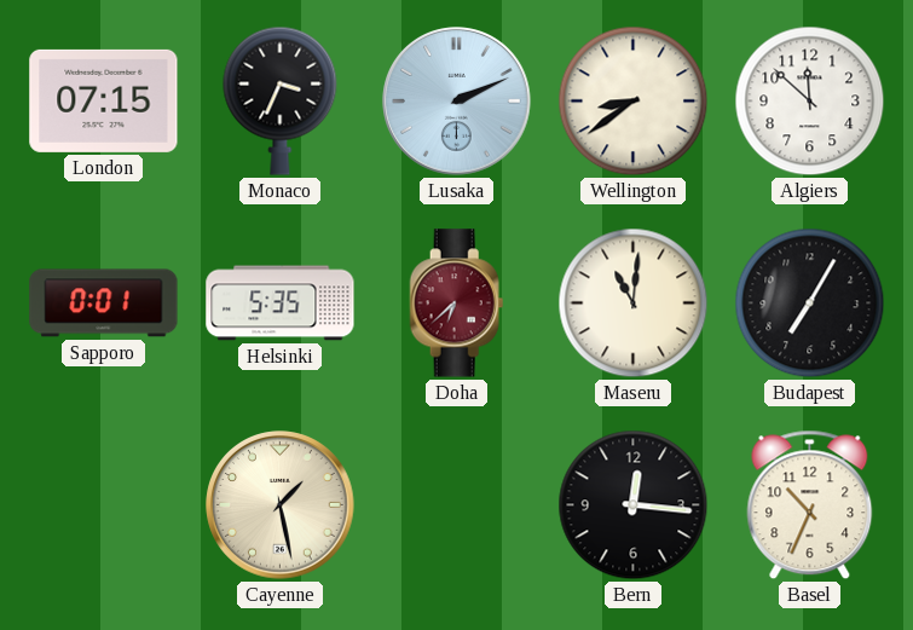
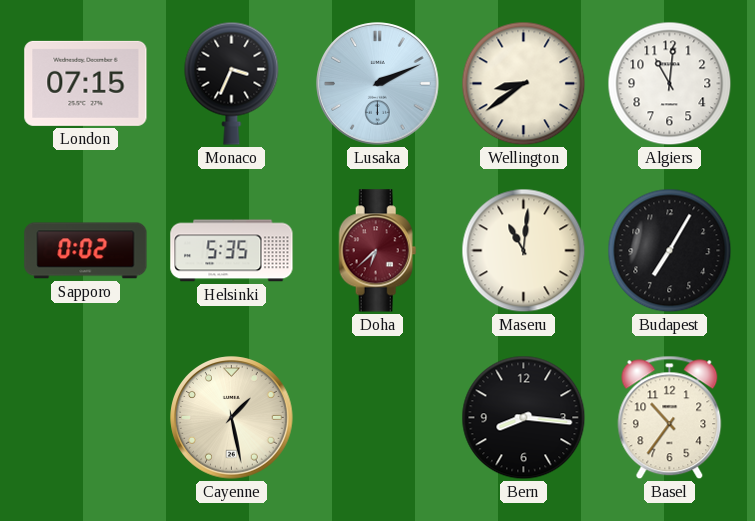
Algiers: 11:52 -> 11:01 (670, 84)
Sapporo: 0:01 -> 0:02 (86, 251)
Bern: 12:16 -> 8:16 (524, 418)
Basel: 10:34 -> 10:36 (670, 418)
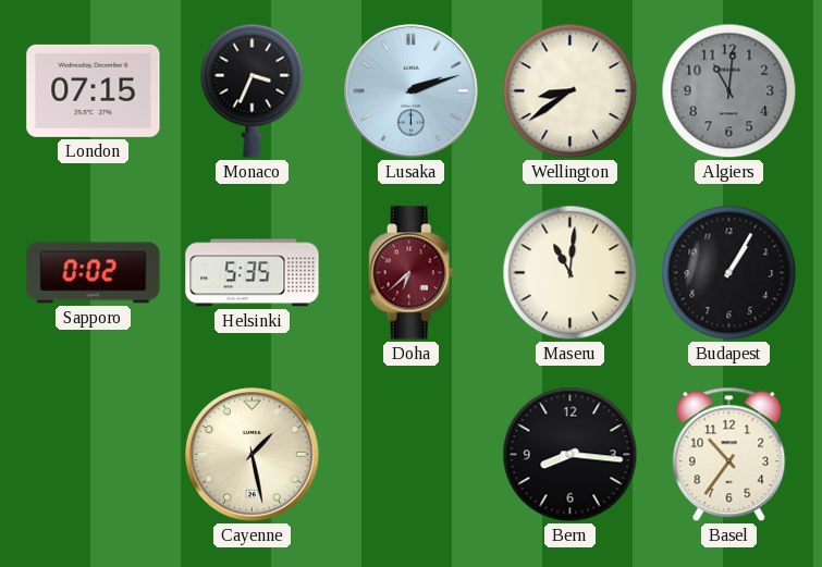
Lusaka: 2:11 -> 2:12 (412, 91)
Algiers dial: white -> grey (729, 91)
Budapest: 7:05 -> 1:05 (729, 273)
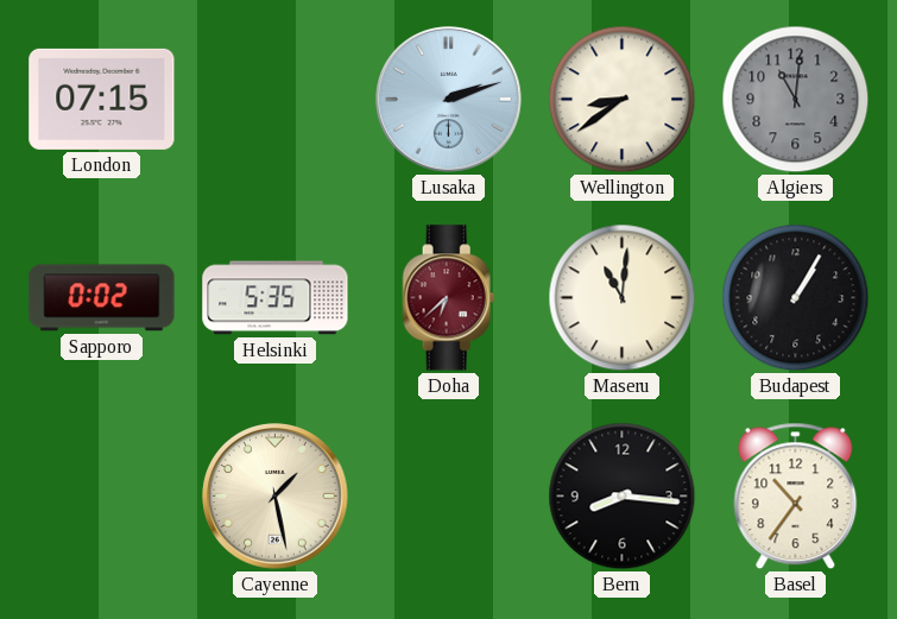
Monaco: 3:34 -> none (253, 90)
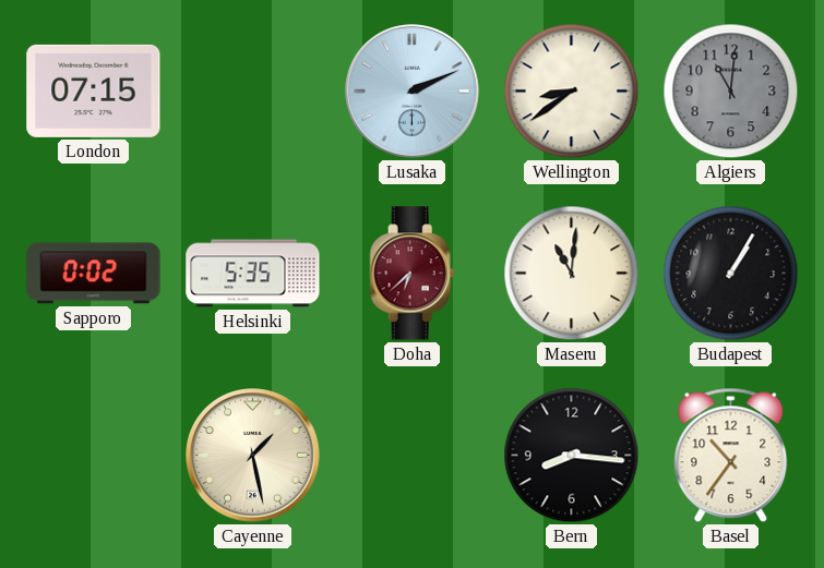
Lusaka: 2:12 -> 2:11 (413, 92)
